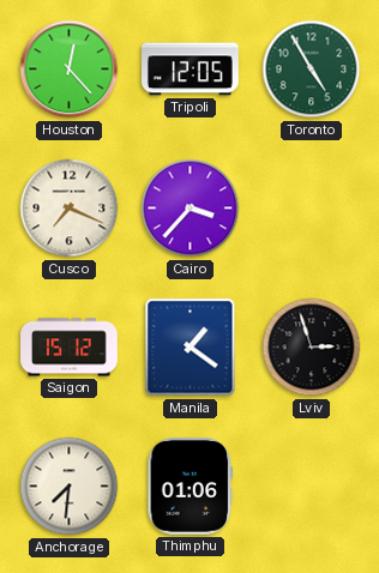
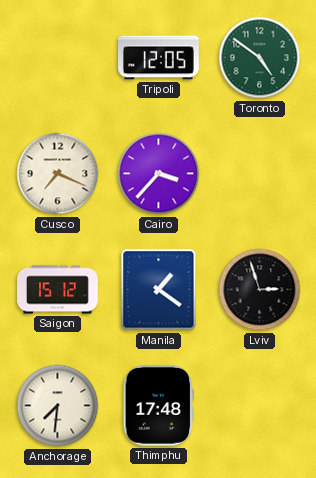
Houston: 12:23 -> none (70, 70)
Toronto: 4:55 -> 4:51 (260, 58)
Thimphu: 01:06 -> 17:48 (159, 406)
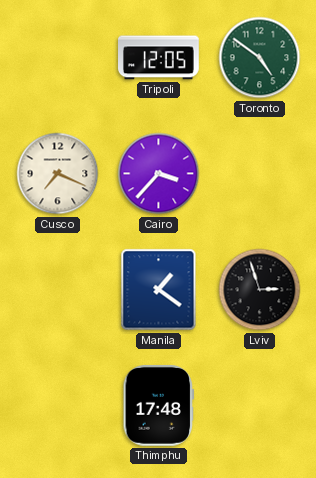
Saigon: 15:12 -> none (58, 290)
Anchorage: 7:31 -> none (58, 406)
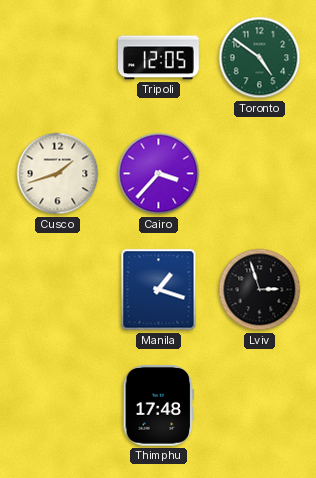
Cusco: 7:19 -> 1:42 (58, 174)
Manila: 1:21 -> 1:18 (159, 290)
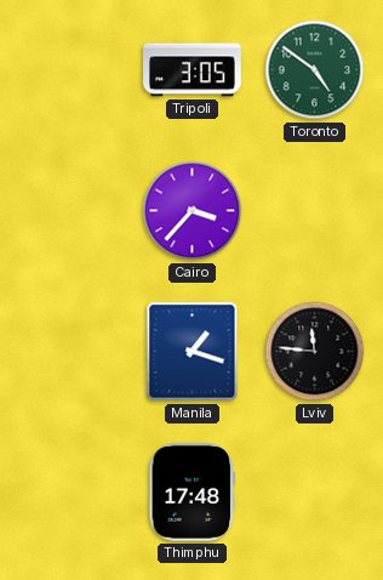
Tripoli: 12:05 -> 3:05 (193, 70)
Cusco: 1:42 -> none (58, 174)
Lviv: 2:57 -> 11:46 (315, 352)
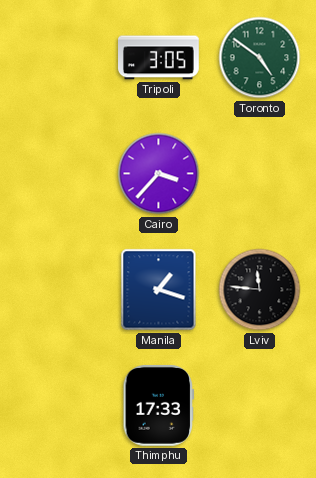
Thimphu: 17:48 -> 17:33 (159, 406)
